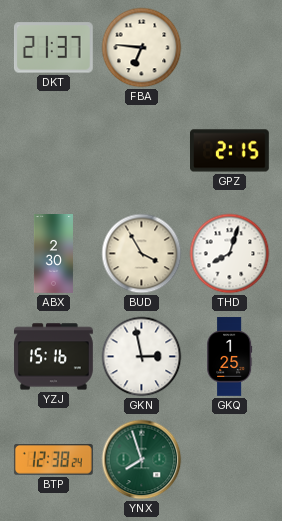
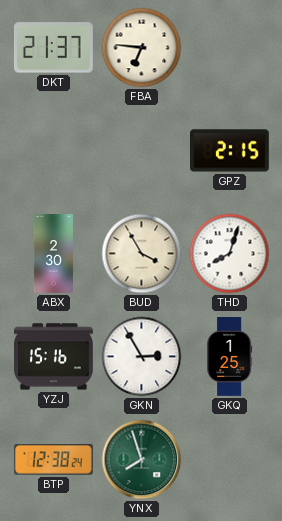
GKN: 2:58 -> 2:55 (142, 357)
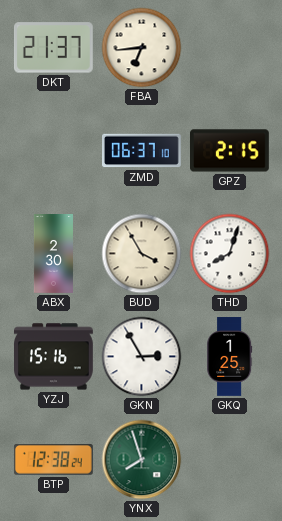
FBA: 6:46 -> 6:44 (142, 48)
ZMD: none -> 06:37 (142, 151)
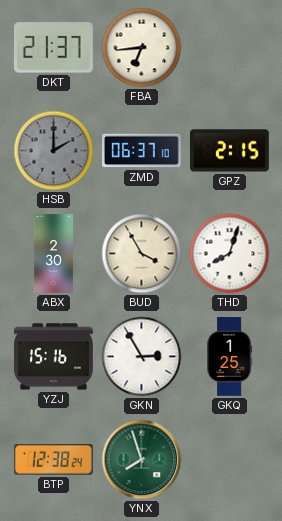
HSB: none -> 2:00 (54, 151)
